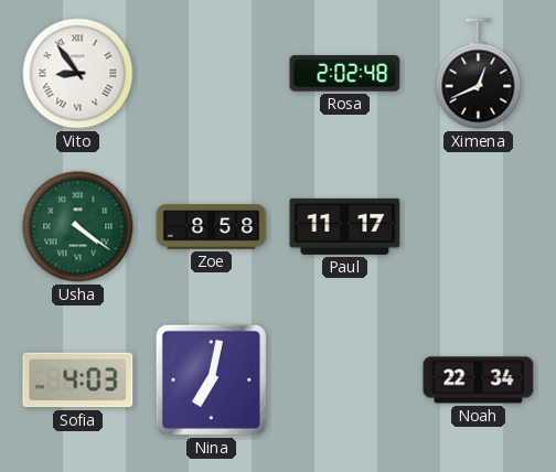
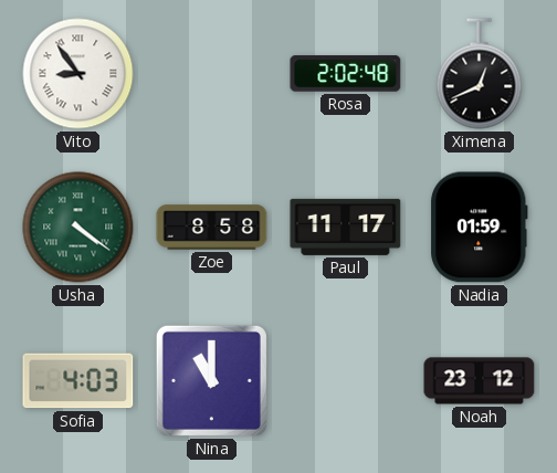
Nadia: none -> 01:59 (480, 228)
Nina: 7:02 -> 11:00 (211, 380)
Noah: 22:34 -> 23:12 (480, 381)
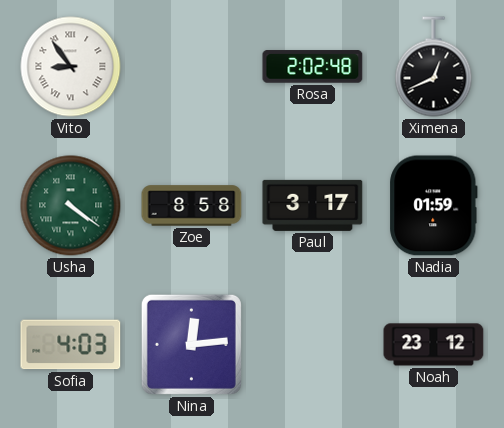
Paul: 11:17 -> 3:17 (313, 205)
Nina: 11:00 -> 12:14 (191, 344)
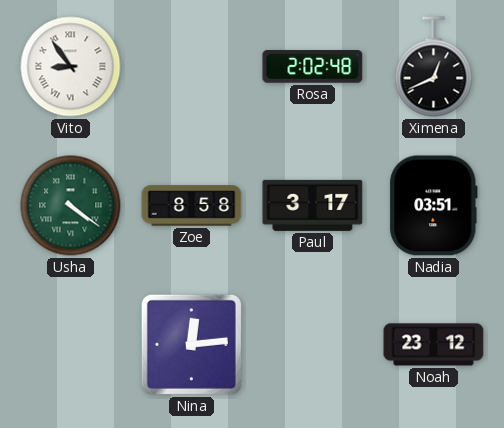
Nadia: 01:59 -> 03:51 (434, 206)
Sofia: 4:03 -> none (71, 345)
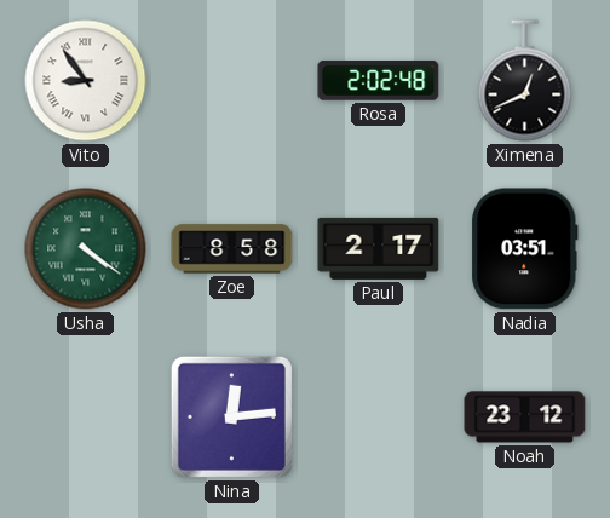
Paul: 3:17 -> 2:17 (379, 248)
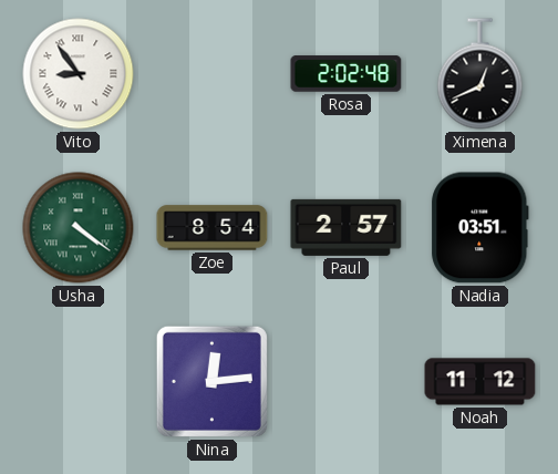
Zoe: 8:58 -> 8:54 (213, 228)
Paul: 2:17 -> 2:57 (347, 227)
Noah: 23:12 -> 11:12 (480, 382)
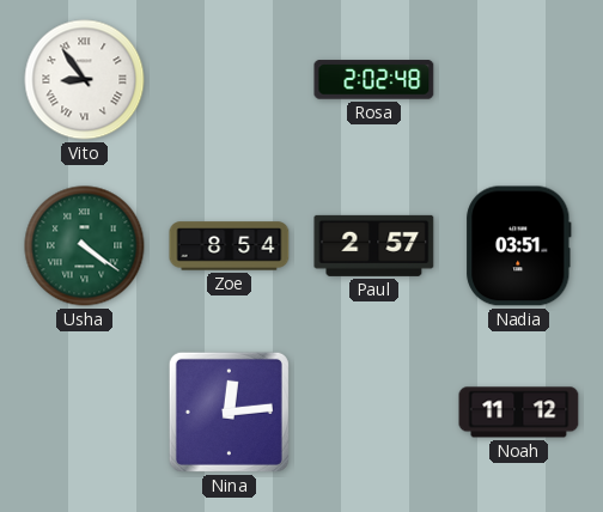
Ximena: 12:41 -> none (480, 74)
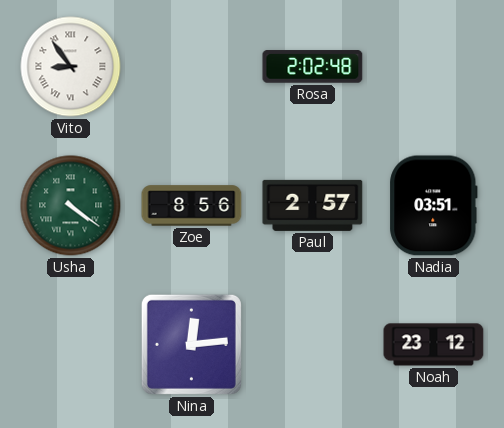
Zoe: 8:54 -> 8:56 (192, 206)
Noah: 11:12 -> 23:12 (434, 345)
